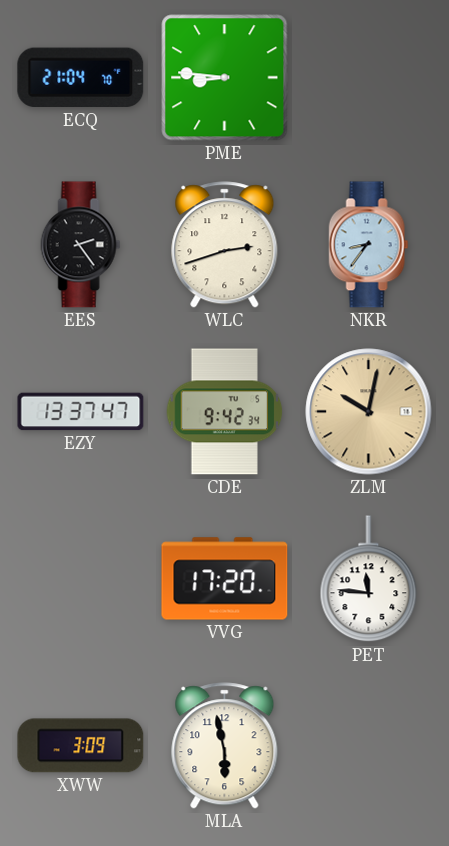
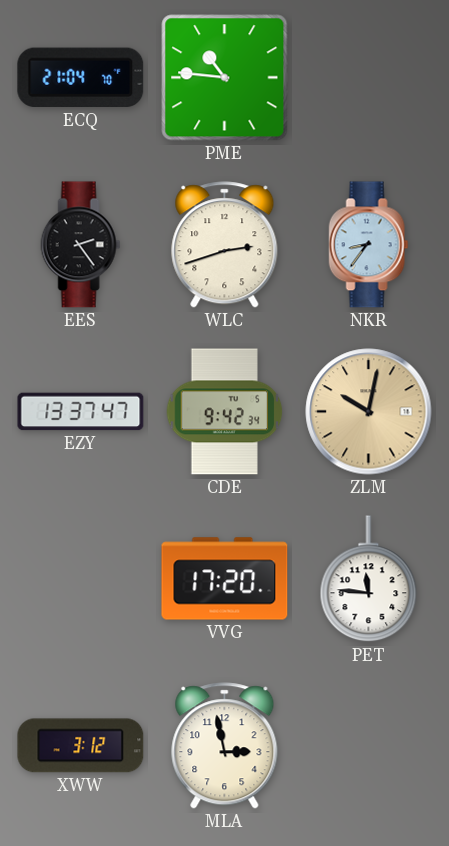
PME: 8:46 -> 10:46 (225, 78)
XWW: 3:09 -> 3:12 (81, 746)
MLA: 5:58 -> 2:58 (225, 746)
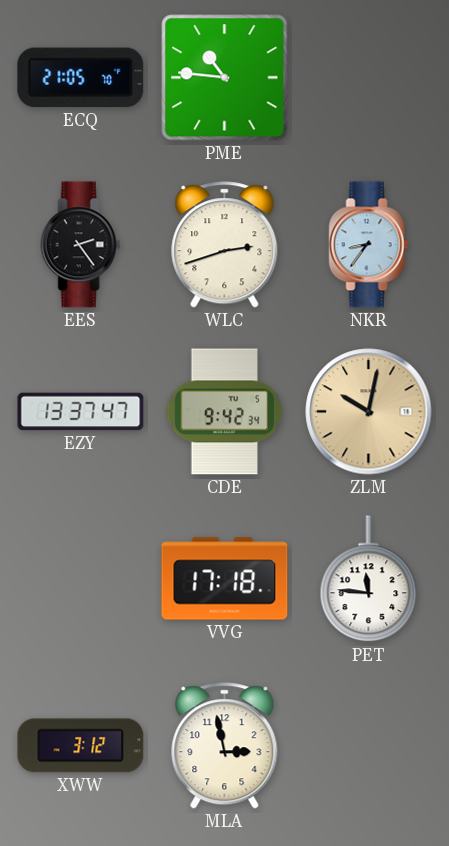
ECQ: 21:04 -> 21:05 (81, 78)
VVG: 17:20 -> 17:18 (225, 579)
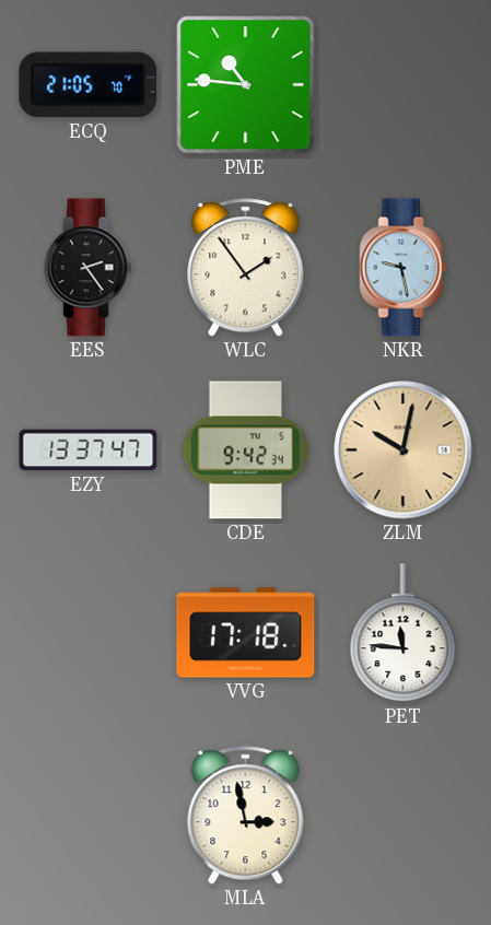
WLC: 2:42 -> 1:54 (246, 268)
NKR: 8:36 -> 9:28 (404, 268)
XWW: 3:12 -> none (81, 746)
